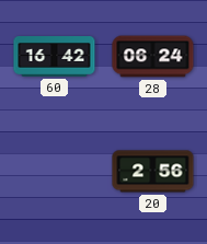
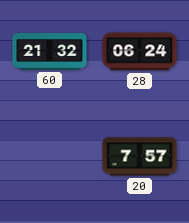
60: 16:42 -> 21:32 (50, 52)
20: 2:56 -> 7:57 (140, 157)
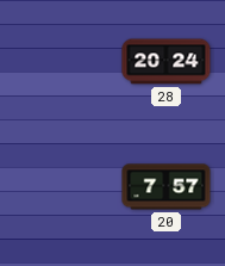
60: 21:32 -> none (50, 52)
28: 06:24 -> 20:24 (167, 62)
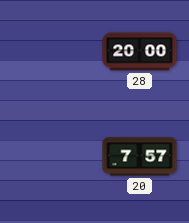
28: 20:24 -> 20:00 (140, 52)
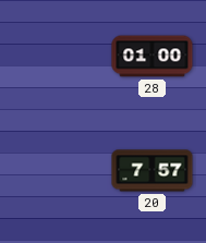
28: 20:00 -> 01:00 (153, 57)
